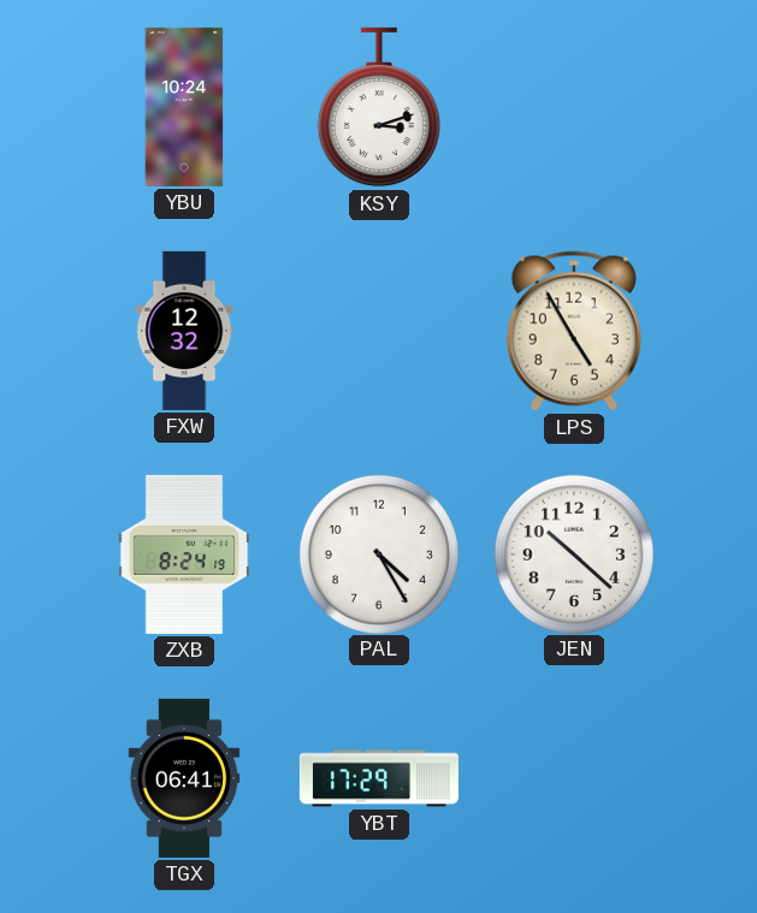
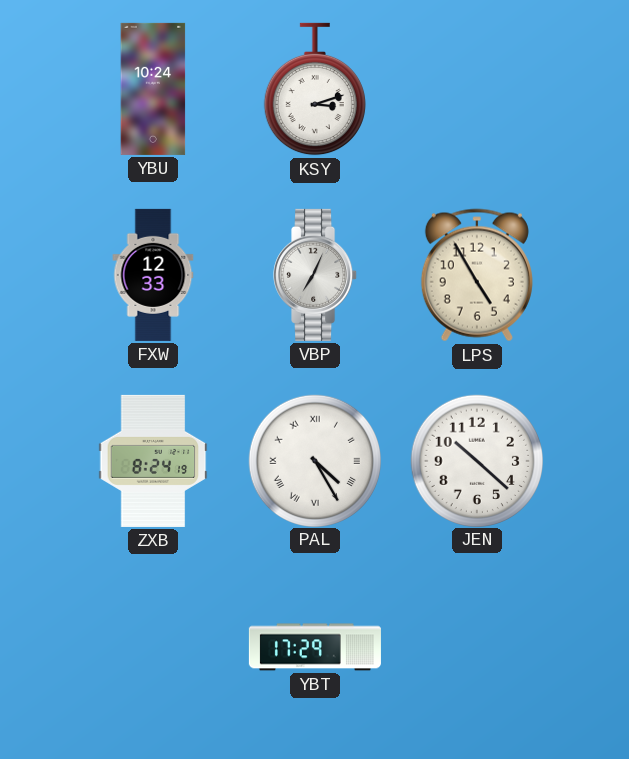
FXW: 12:32 -> 12:33 (153, 275)
VBP: none -> 7:04 (316, 275)
PAL numerals: Arabic -> Roman (314, 460)
TGX: 06:41 -> none (184, 778)
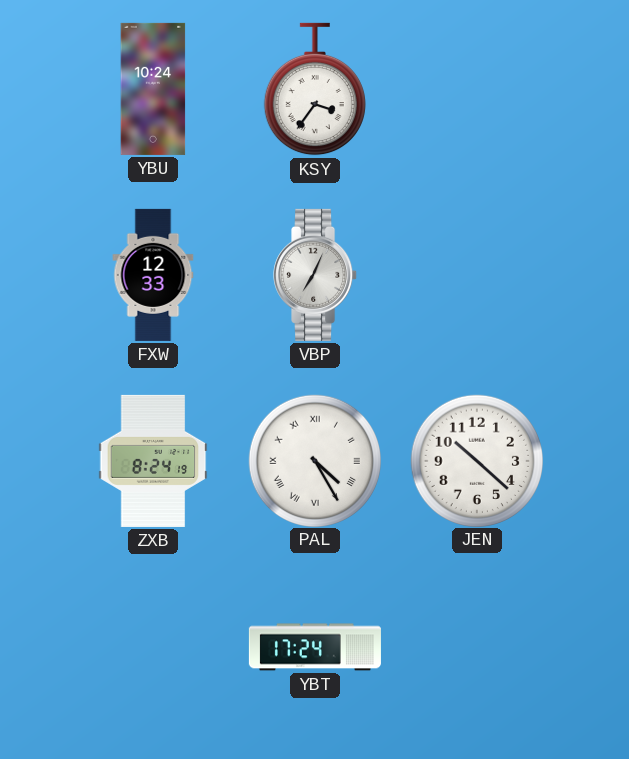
KSY: 3:12 -> 3:36 (315, 89)
LPS: 4:55 -> none (477, 275)
YBT: 17:29 -> 17:24 (315, 647)
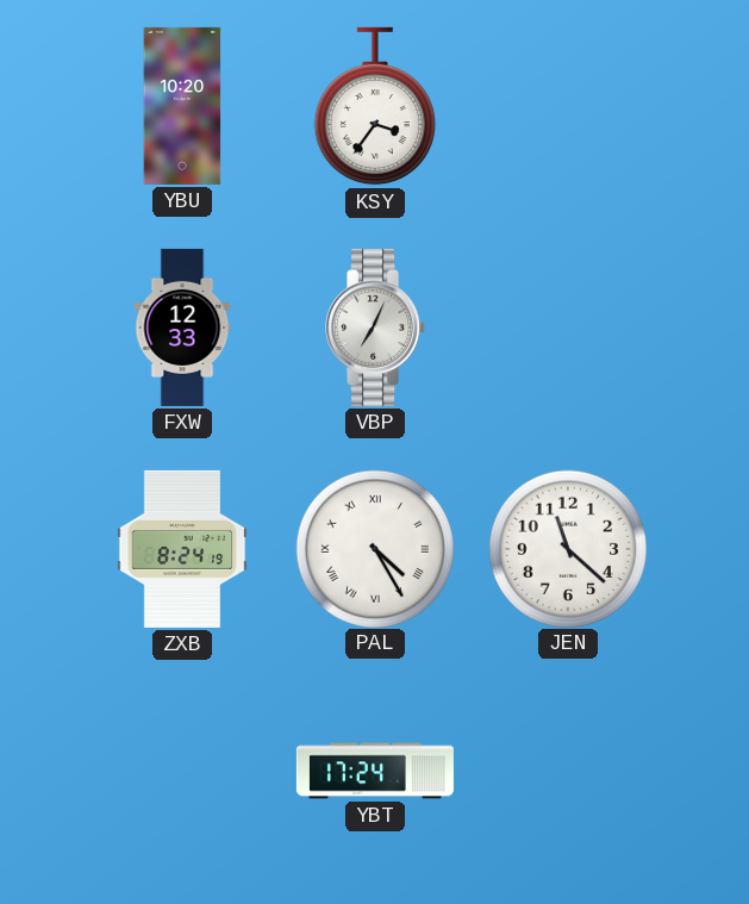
YBU: 10:24 -> 10:20 (182, 106)
JEN: 10:22 -> 11:22 (567, 548)
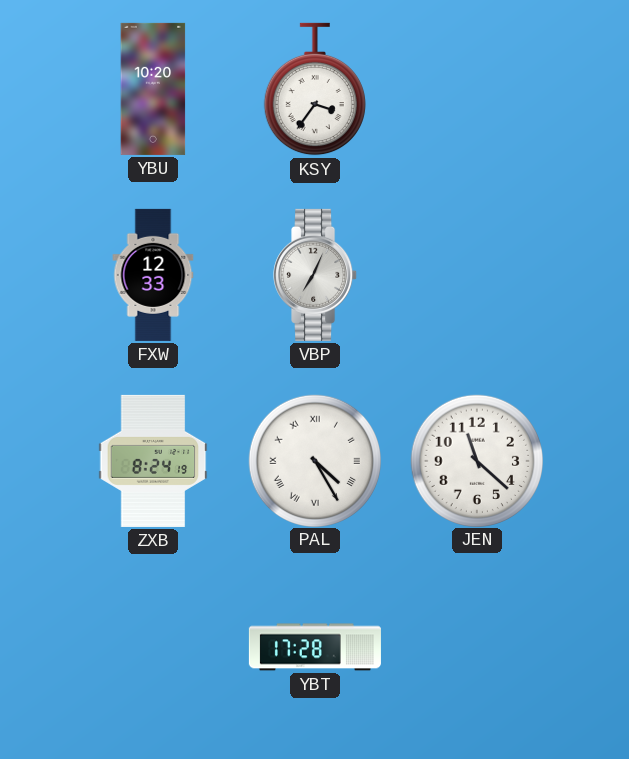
YBT: 17:24 -> 17:28 (315, 647)
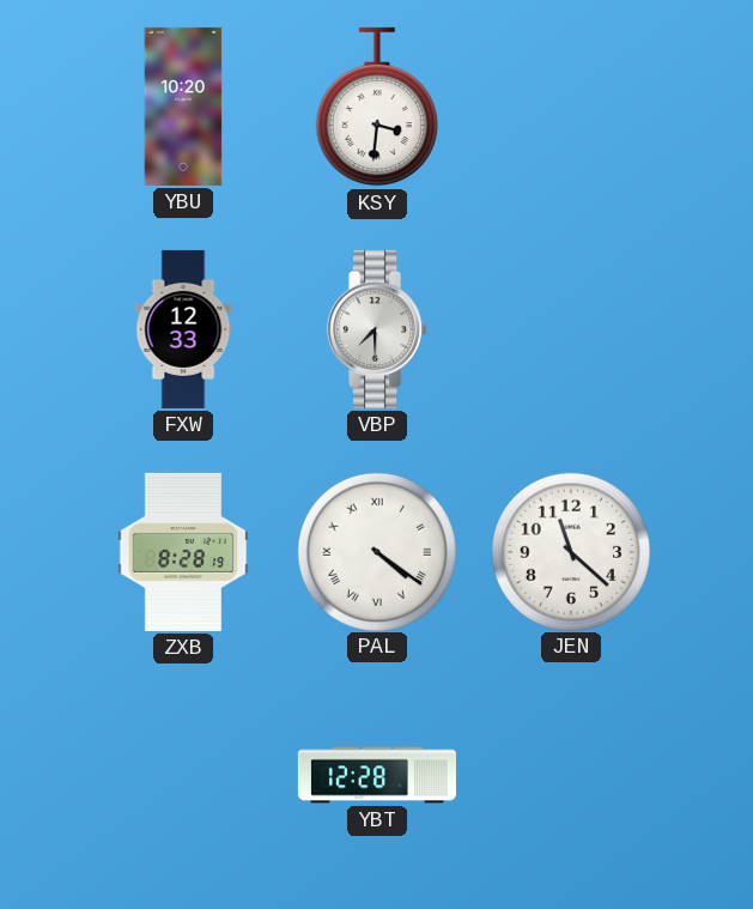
KSY: 3:36 -> 3:31 (377, 107)
VBP: 7:04 -> 7:30 (378, 329)
ZXB: 8:24 -> 8:28 (183, 552)
PAL: 4:25 -> 4:21 (376, 551)
YBT: 17:28 -> 12:28 (377, 775)
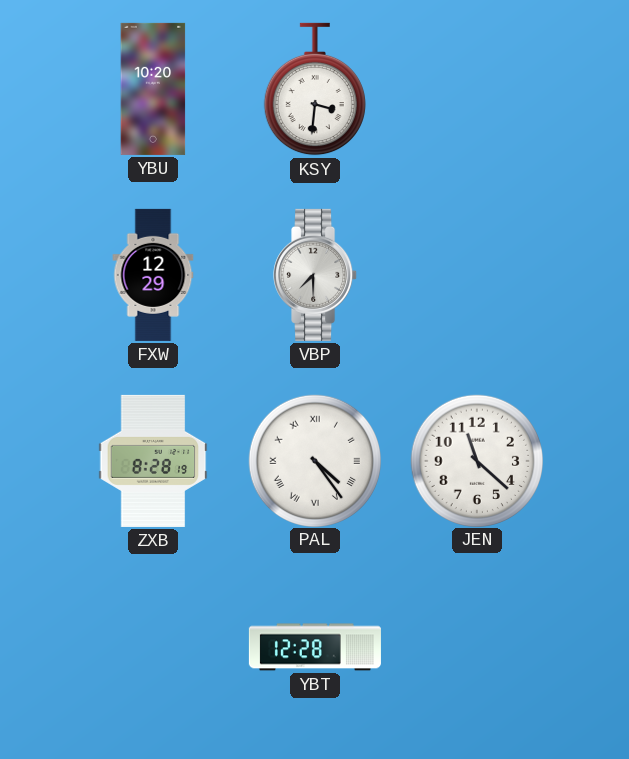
FXW: 12:33 -> 12:29 (153, 275)
PAL: 4:21 -> 4:24 (314, 460)
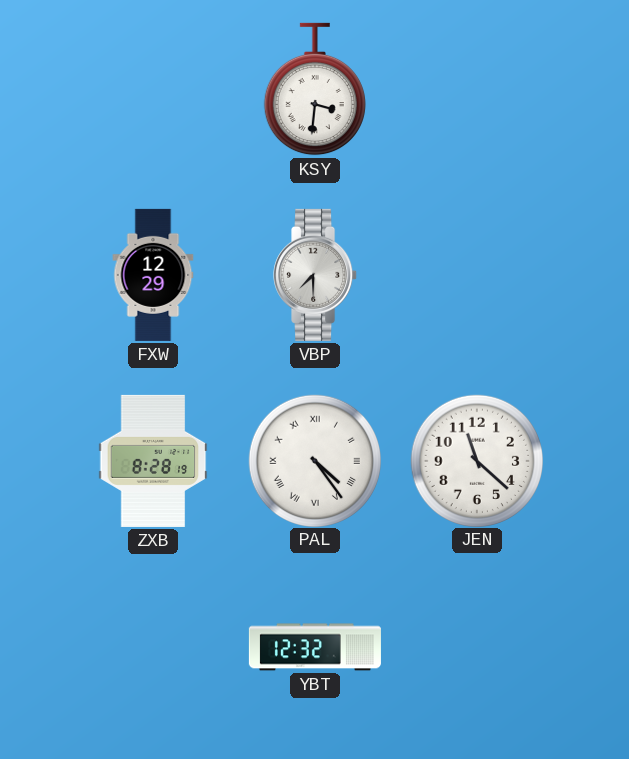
YBU: 10:20 -> none (153, 89)
YBT: 12:28 -> 12:32 (315, 647)
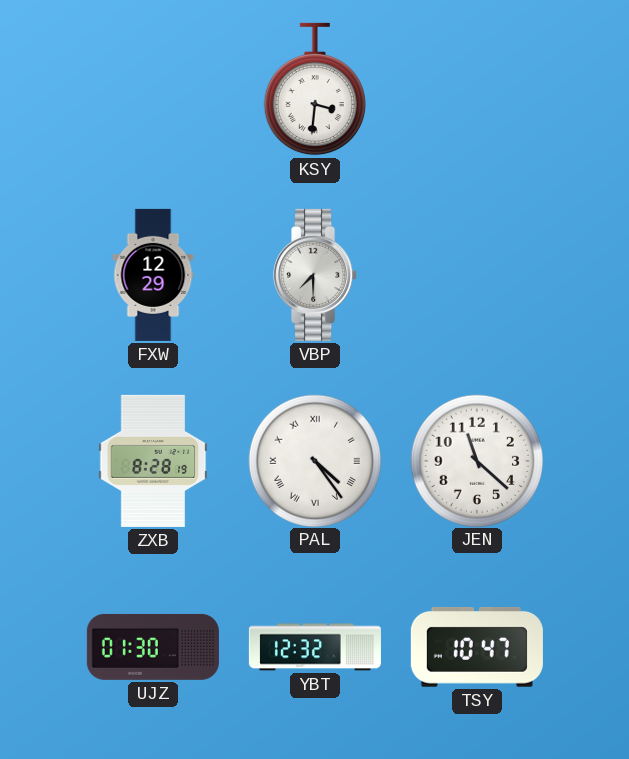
UJZ: none -> 01:30 (153, 647)
TSY: none -> 10:47 (477, 647)
